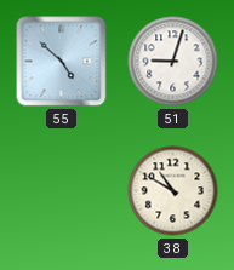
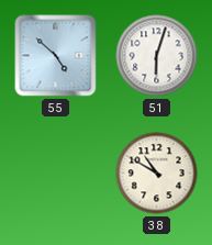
51: 9:03 -> 6:03 (157, 56)
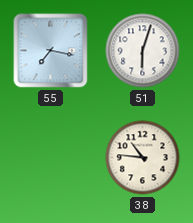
55: 4:52 -> 7:17 (51, 51)
38: 10:50 -> 10:46 (143, 158)
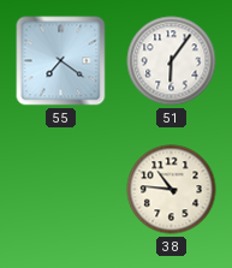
55: 7:17 -> 7:21 (61, 61)
51: 6:03 -> 6:06 (172, 61)
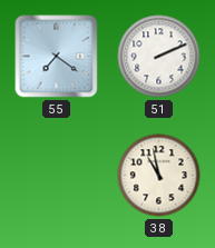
51: 6:06 -> 2:11 (159, 57)
38: 10:46 -> 10:58 (159, 176)
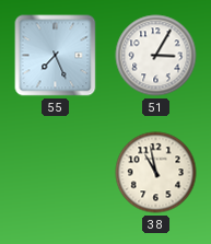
55: 7:21 -> 7:26 (56, 56)
51: 2:11 -> 3:05 (156, 56)
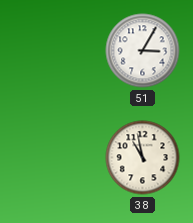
55: 7:26 -> none (56, 56)
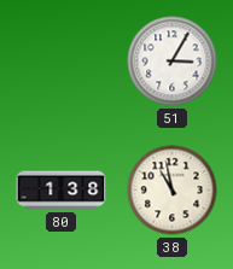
80: none -> 1:38 (62, 191)
